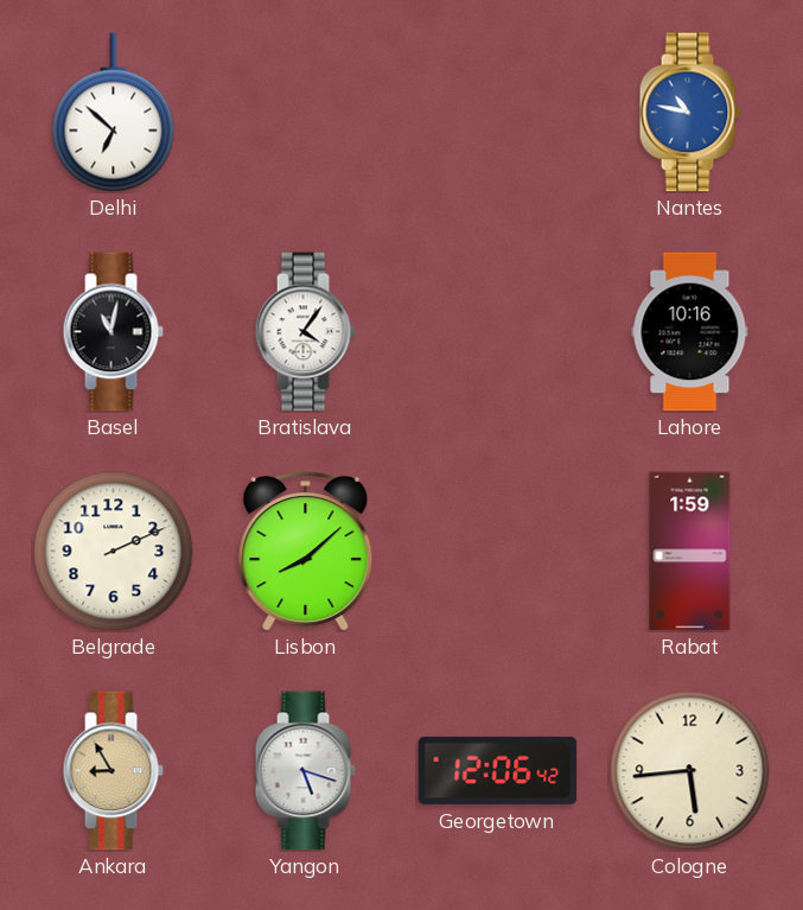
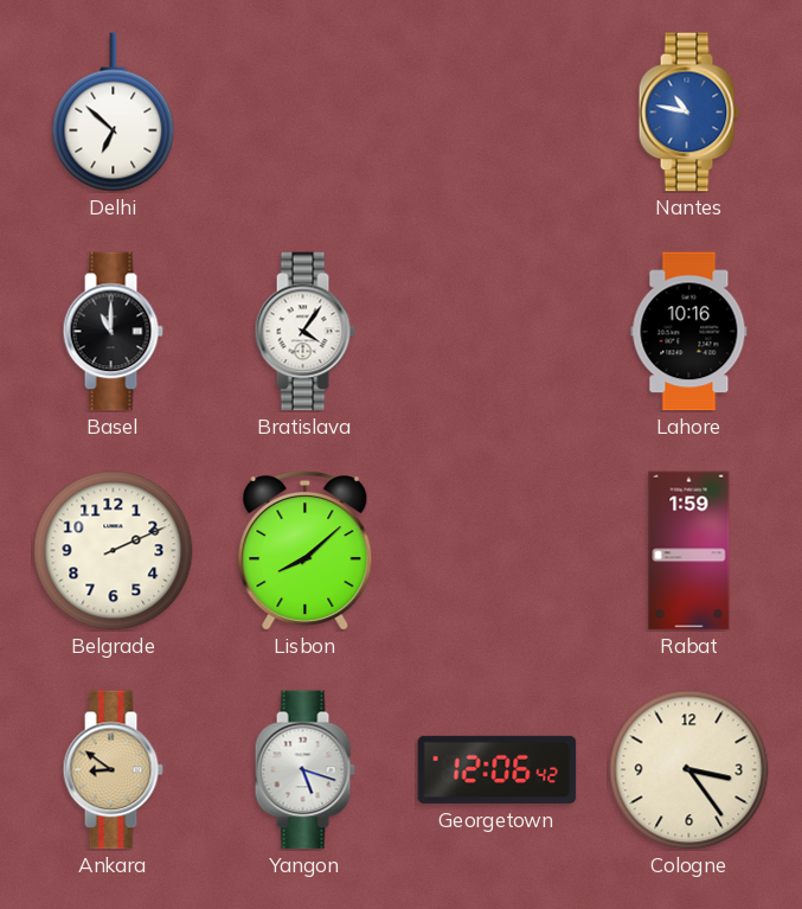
Basel: 11:02 -> 11:00 (113, 332)
Ankara: 8:55 -> 8:51 (113, 770)
Cologne: 5:44 -> 3:24 (689, 770)
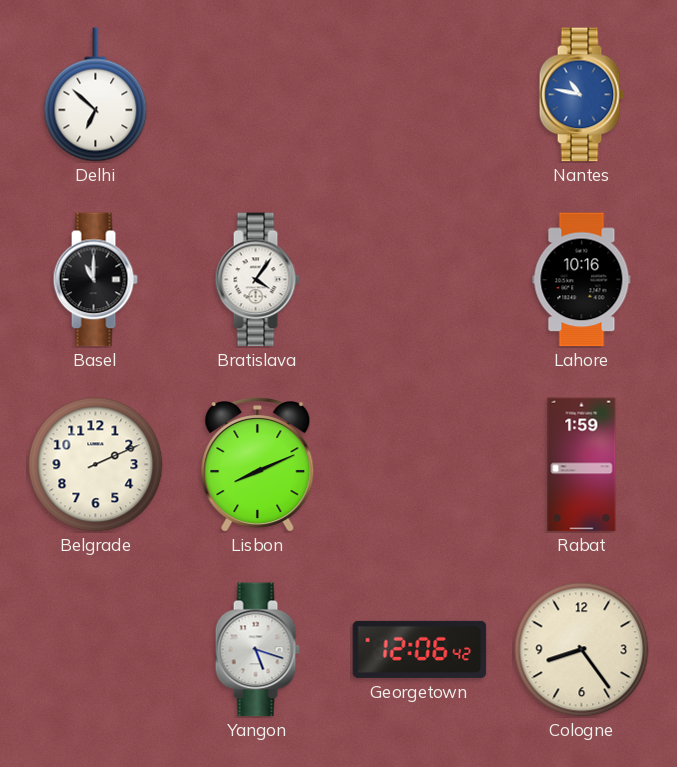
Lisbon: 8:08 -> 8:11 (258, 465)
Ankara: 8:51 -> none (113, 770)
Cologne: 3:24 -> 8:24 (582, 650)
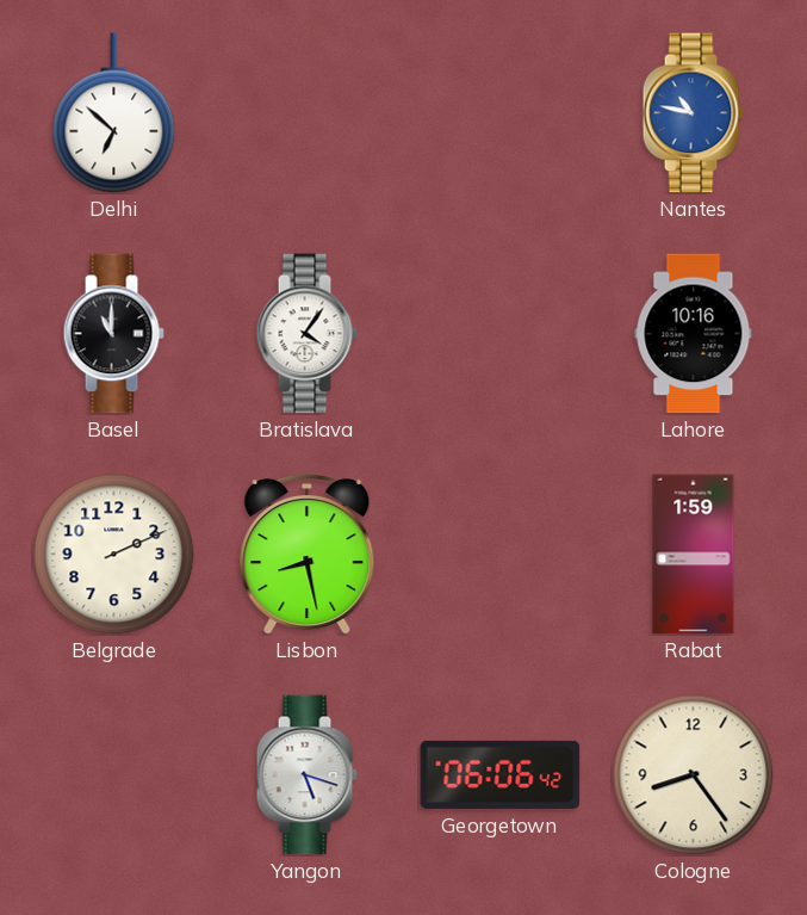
Lisbon: 8:11 -> 8:28 (308, 555)
Georgetown: 12:06 -> 06:06 (501, 774)
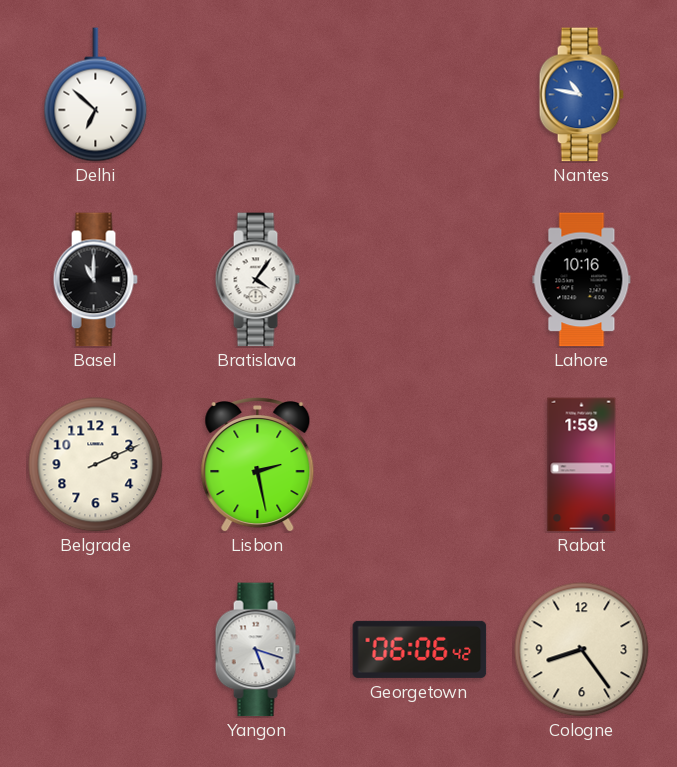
Lisbon: 8:28 -> 2:28 (258, 465)
